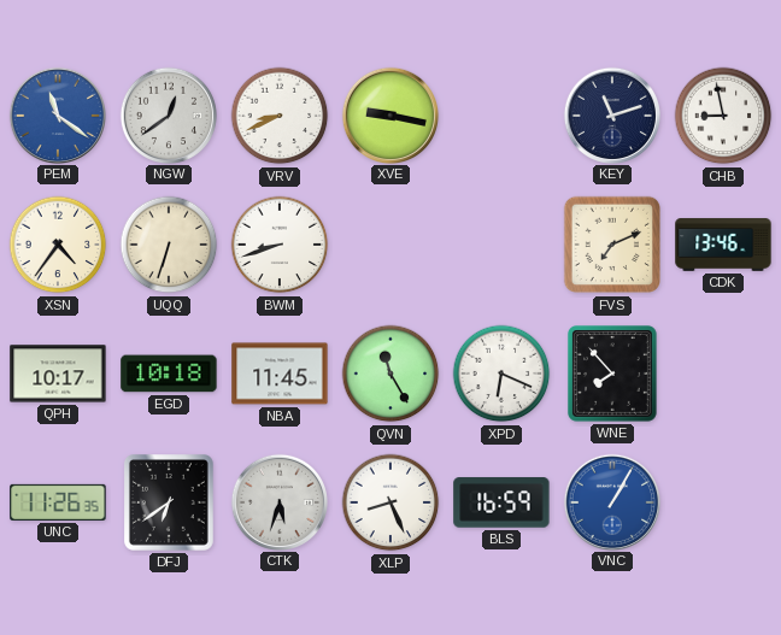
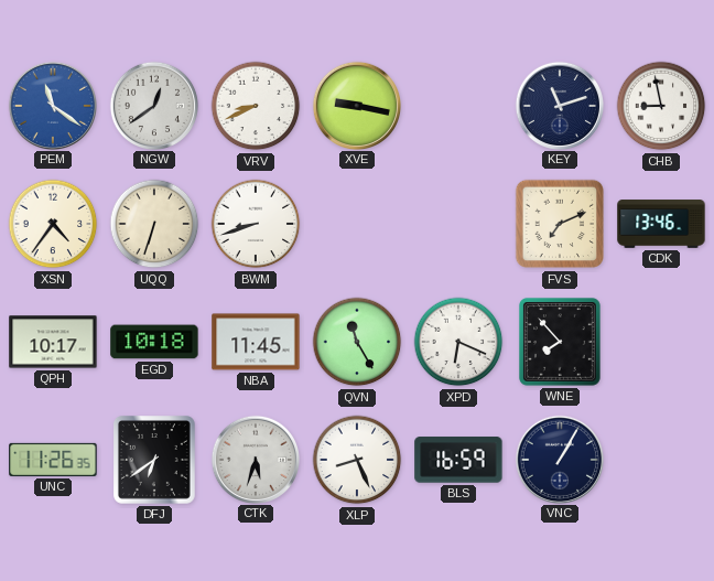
VNC dial: blue -> navy (559, 459)
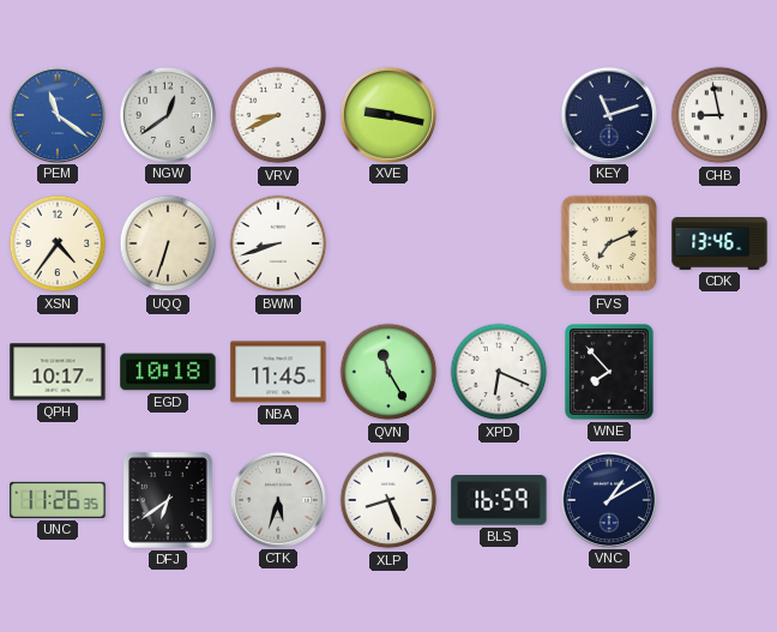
VNC: 1:05 -> 1:10 (608, 499)
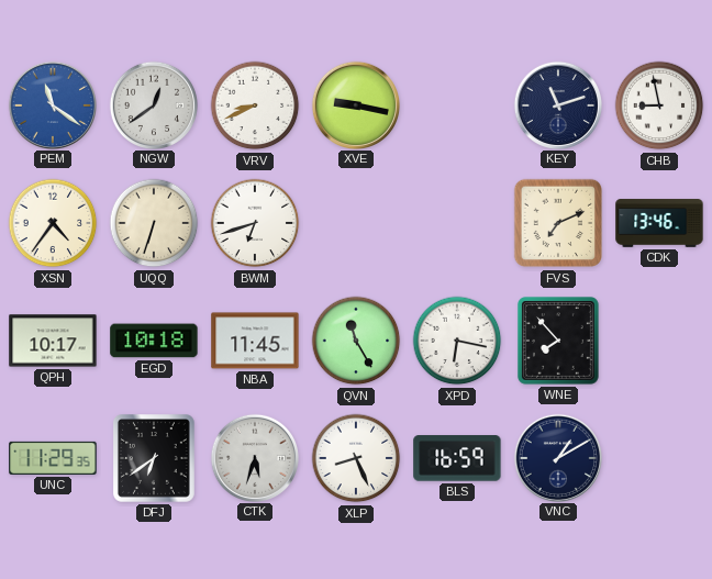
BWM: 8:42 -> 6:42 (255, 223)
XPD: 6:19 -> 6:17 (457, 341)
UNC: 11:26 -> 11:29 (53, 458)
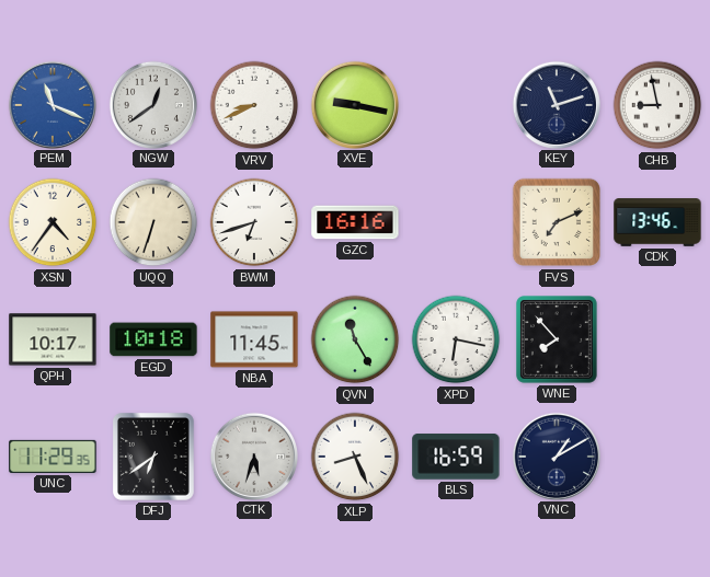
PEM: 11:21 -> 11:19 (51, 104)
GZC: none -> 16:16 (355, 222)
